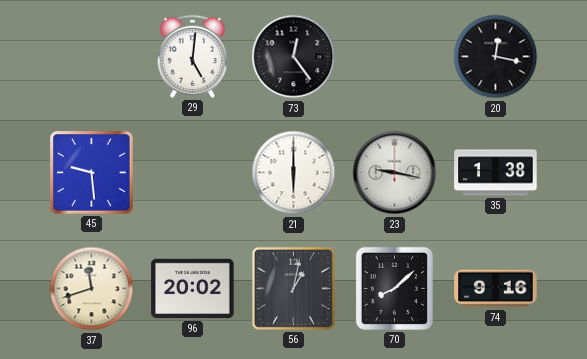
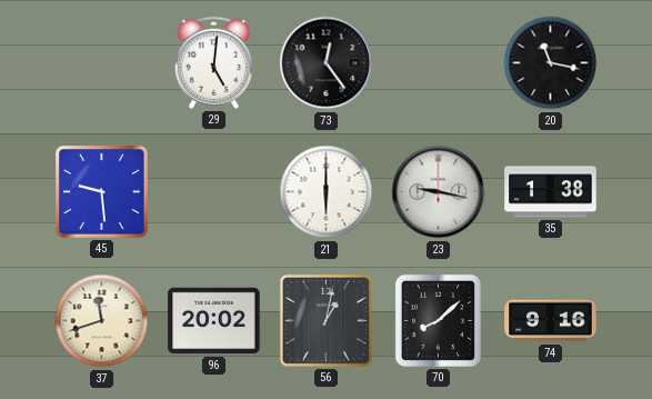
20: 12:17 -> 11:17 (551, 63)
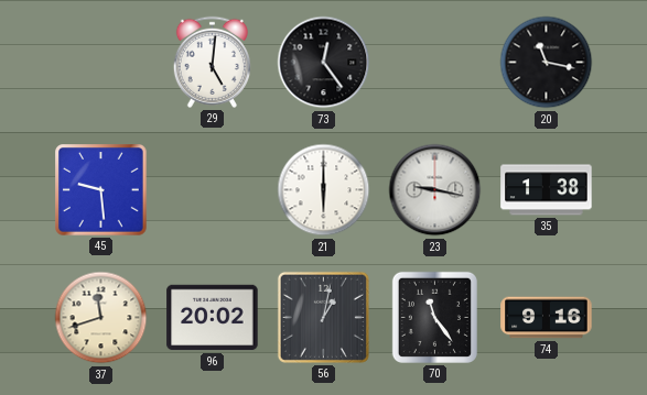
70: 8:08 -> 11:24 (434, 317)
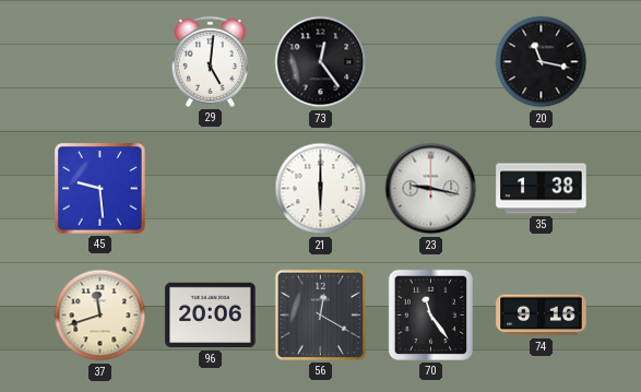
96: 20:02 -> 20:06 (211, 316)
56: 1:02 -> 12:20 (320, 314)
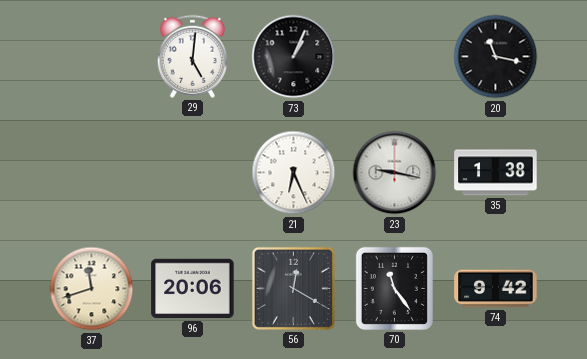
73: 12:24 -> 1:04 (294, 57)
45: 9:29 -> none (100, 189)
21: 6:00 -> 6:26 (294, 173)
74: 9:16 -> 9:42 (496, 289)
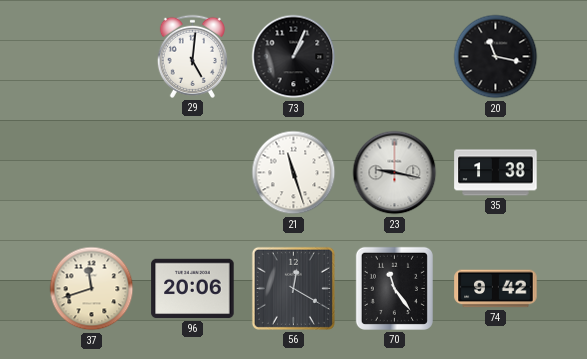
21: 6:26 -> 11:27 (294, 173)
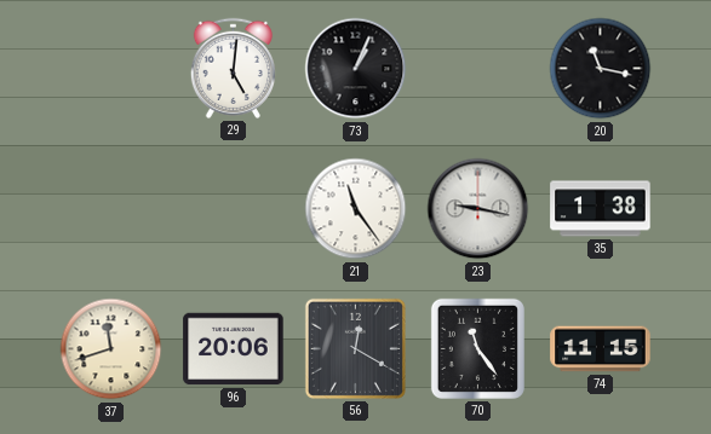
21: 11:27 -> 11:24 (356, 209)
74: 9:42 -> 11:15 (601, 349)
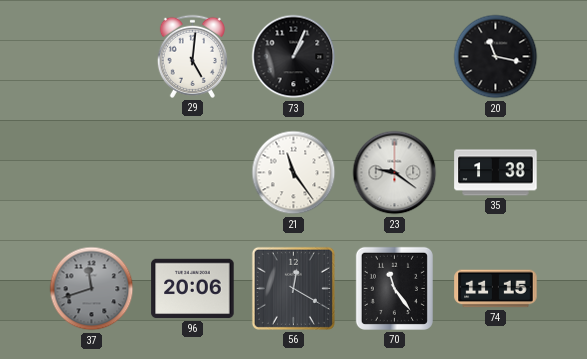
23: 9:17 -> 9:21 (395, 173)
37 dial: cream -> grey (92, 289)
